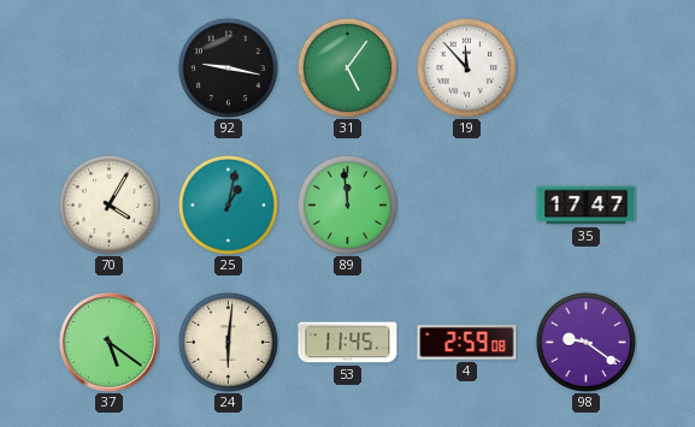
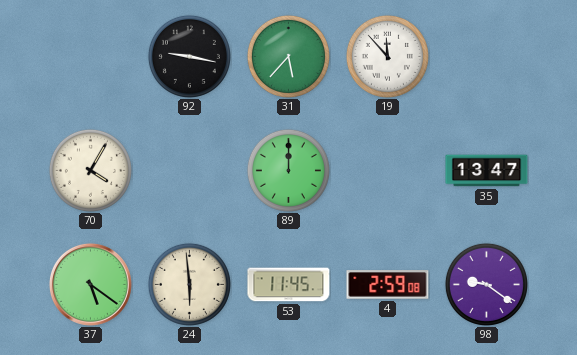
31: 5:06 -> 5:37 (288, 56)
25: 1:02 -> none (228, 204)
89: 11:59 -> 12:00 (288, 170)
35: 17:47 -> 13:47 (487, 171)
24: 6:01 -> 5:59 (189, 284)
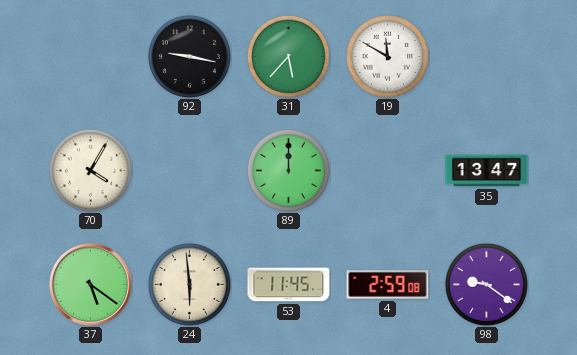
19: 11:53 -> 11:50 (387, 56)
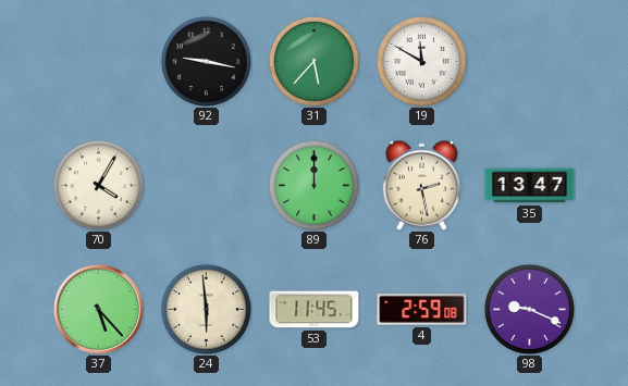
76: none -> 2:28 (421, 185)
37: 5:21 -> 5:23 (98, 309)
98: 9:21 -> 9:19 (529, 309)
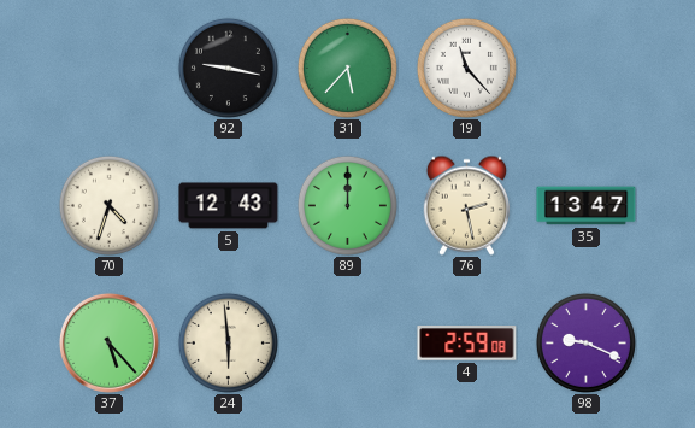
19: 11:50 -> 11:23 (466, 68)
70: 4:05 -> 4:33 (108, 205)
5: none -> 12:43 (229, 206)
53: 11:45 -> none (315, 310)
